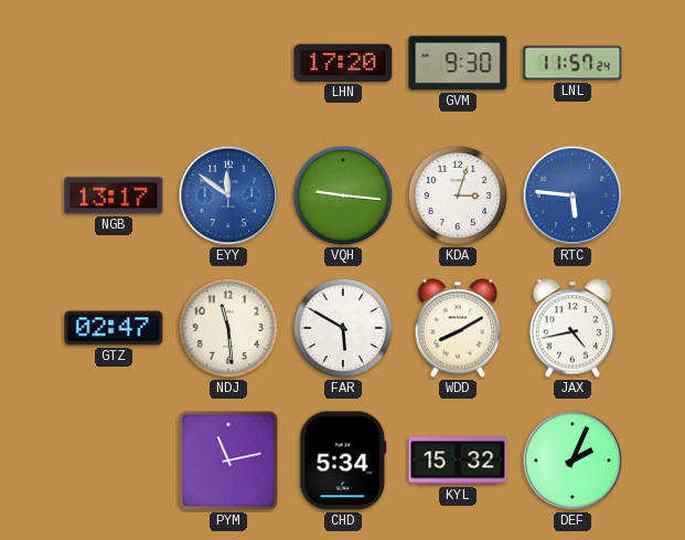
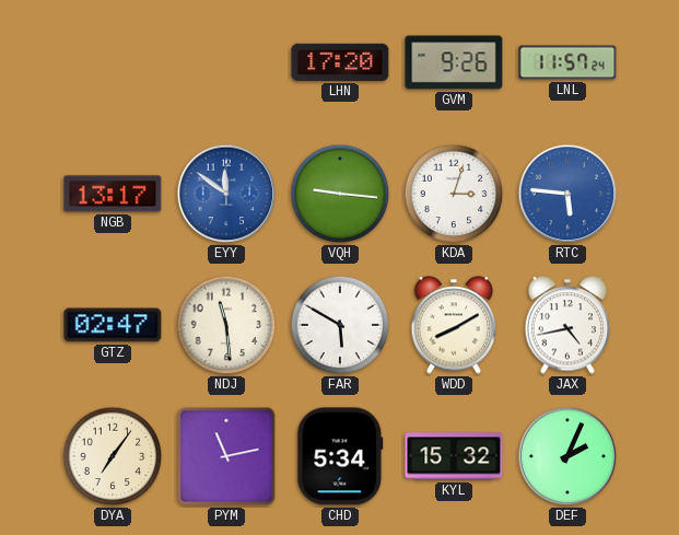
GVM: 9:30 -> 9:26 (454, 62)
DYA: none -> 7:06 (113, 456)
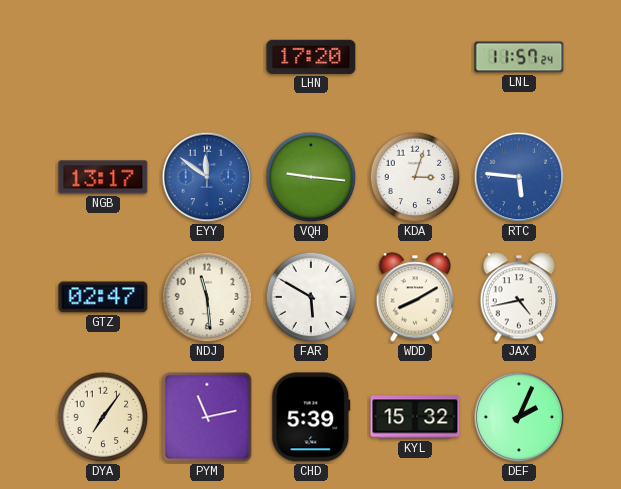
GVM: 9:26 -> none (454, 62)
CHD: 5:34 -> 5:39 (311, 417)
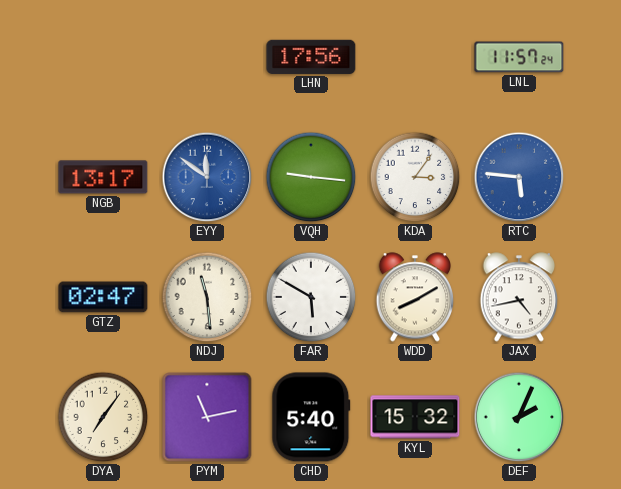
LHN: 17:20 -> 17:56 (311, 57)
KDA: 3:03 -> 3:06 (415, 177)
CHD: 5:39 -> 5:40 (311, 417)
